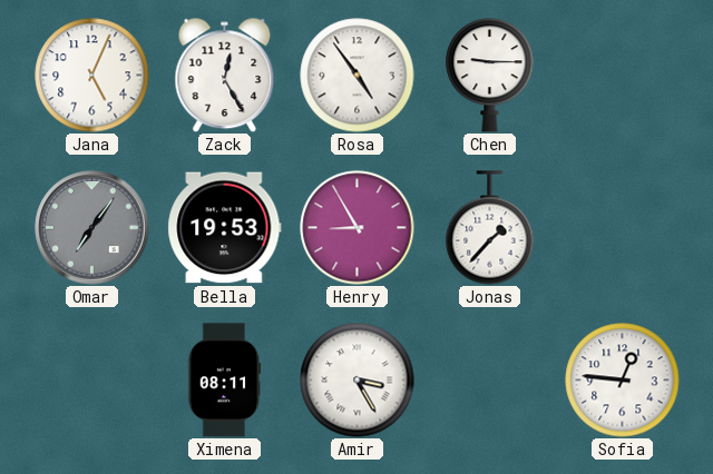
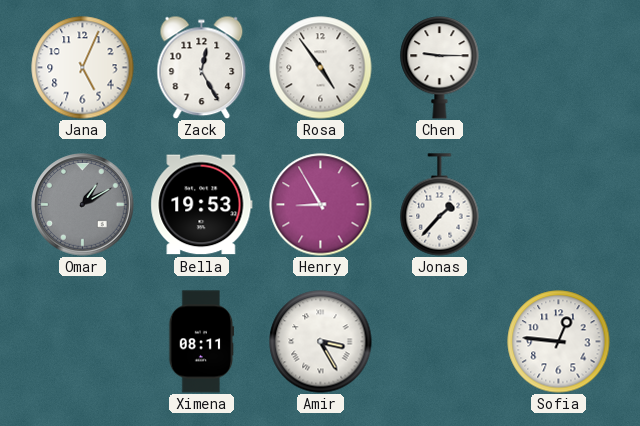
Omar: 7:06 -> 1:10 (83, 205)
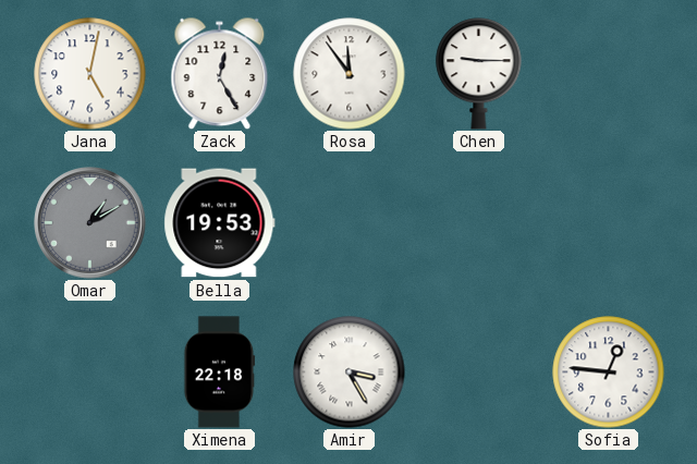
Jana: 5:04 -> 5:02 (90, 74)
Rosa: 4:54 -> 11:54 (350, 74)
Henry: 8:55 -> none (321, 205)
Jonas: 1:37 -> none (440, 205)
Ximena: 08:11 -> 22:18 (220, 373)
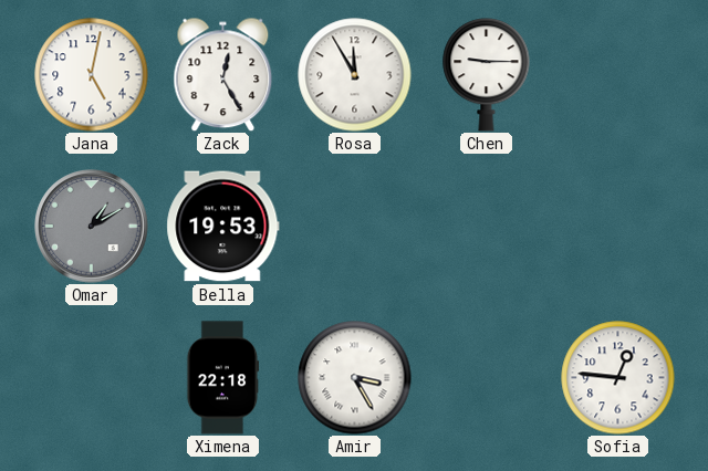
Rosa: 11:54 -> 11:55 (355, 75)
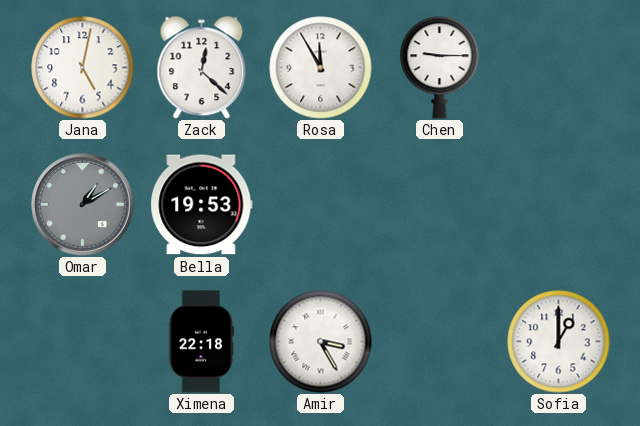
Zack: 12:25 -> 12:22 (202, 67)
Sofia: 12:46 -> 1:00 (559, 342)
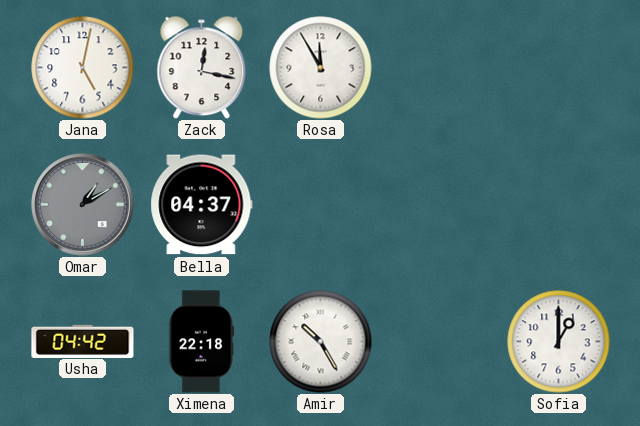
Zack: 12:22 -> 12:17 (202, 67)
Chen: 9:15 -> none (440, 68)
Bella: 19:53 -> 04:37 (202, 205)
Usha: none -> 04:42 (83, 341)
Amir: 3:25 -> 10:25 (321, 342)
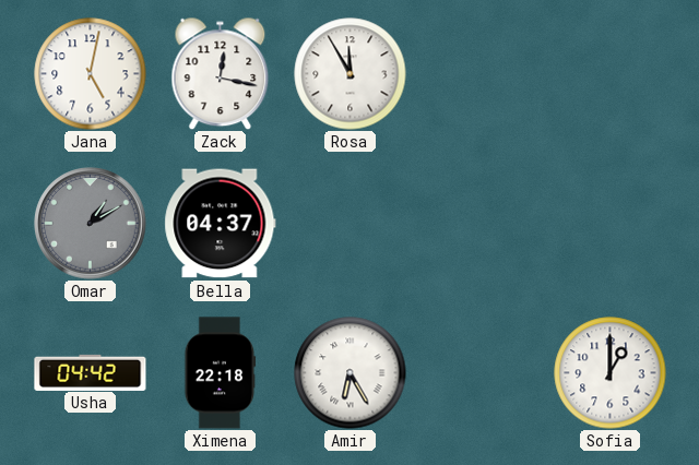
Amir: 10:25 -> 6:25 (351, 373)
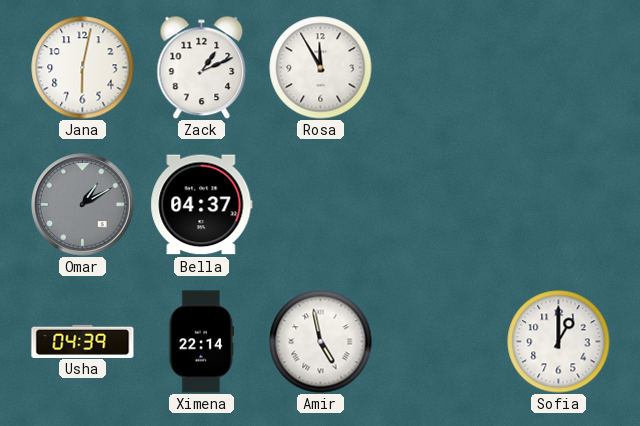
Jana: 5:02 -> 6:02 (83, 68)
Zack: 12:17 -> 1:11 (202, 67)
Usha: 04:42 -> 04:39 (83, 341)
Ximena: 22:18 -> 22:14 (202, 342)
Amir: 6:25 -> 4:58 (321, 342)
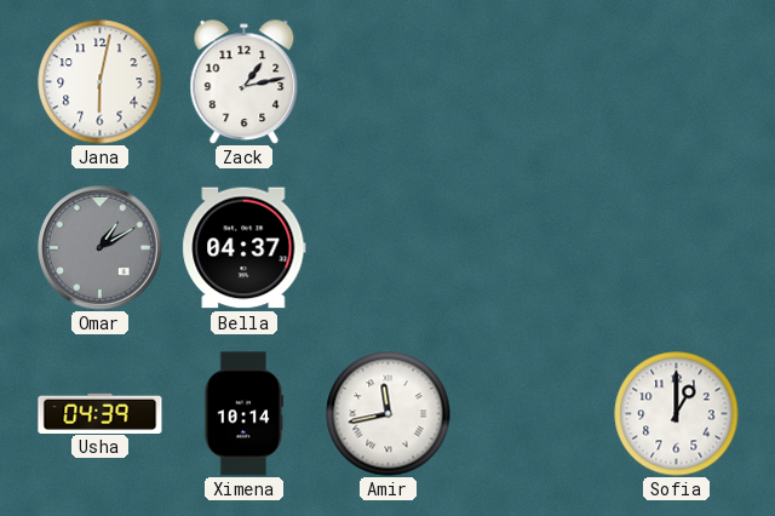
Zack: 1:11 -> 1:13 (245, 81)
Rosa: 11:55 -> none (321, 68)
Ximena: 22:14 -> 10:14 (245, 414)
Amir: 4:58 -> 11:43 (389, 414)
